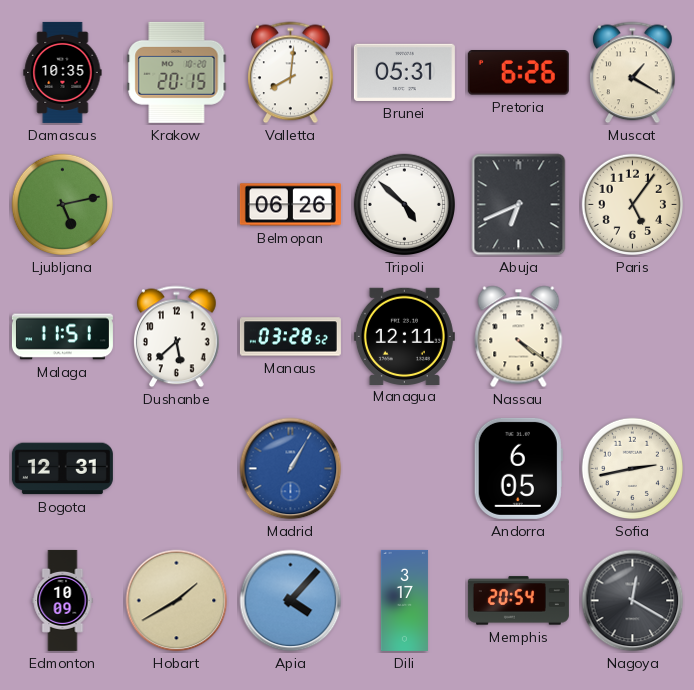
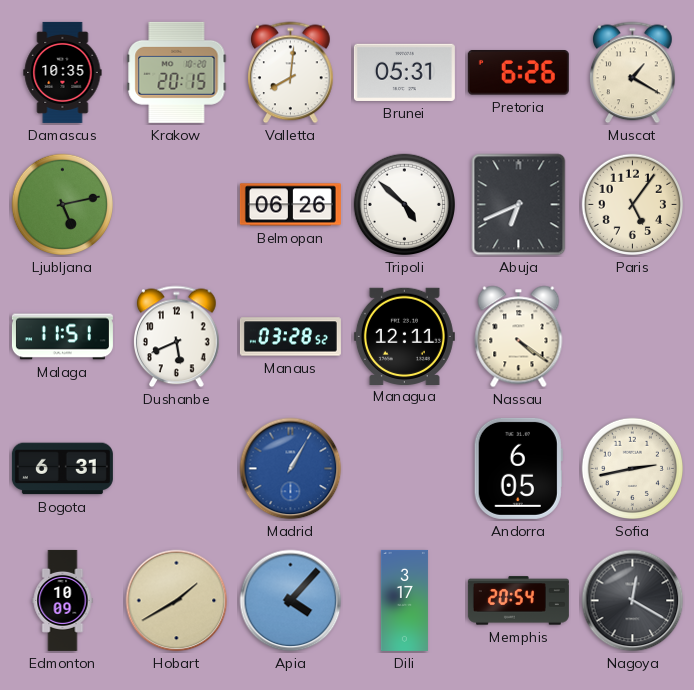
Dushanbe: 5:38 -> 5:41 (177, 337)
Bogota: 12:31 -> 6:31 (62, 469)
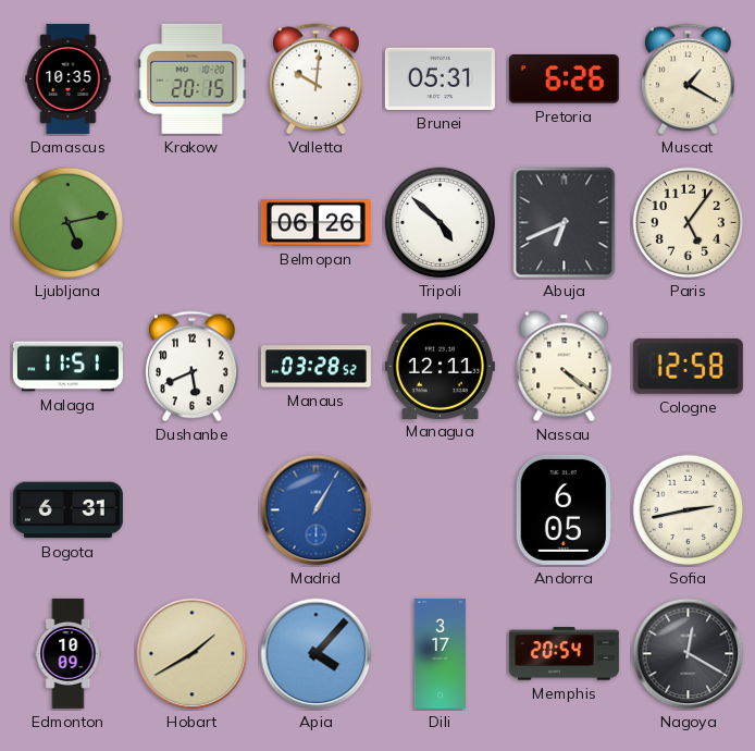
Valletta: 8:01 -> 10:01 (317, 79)
Cologne: none -> 12:58 (688, 366)
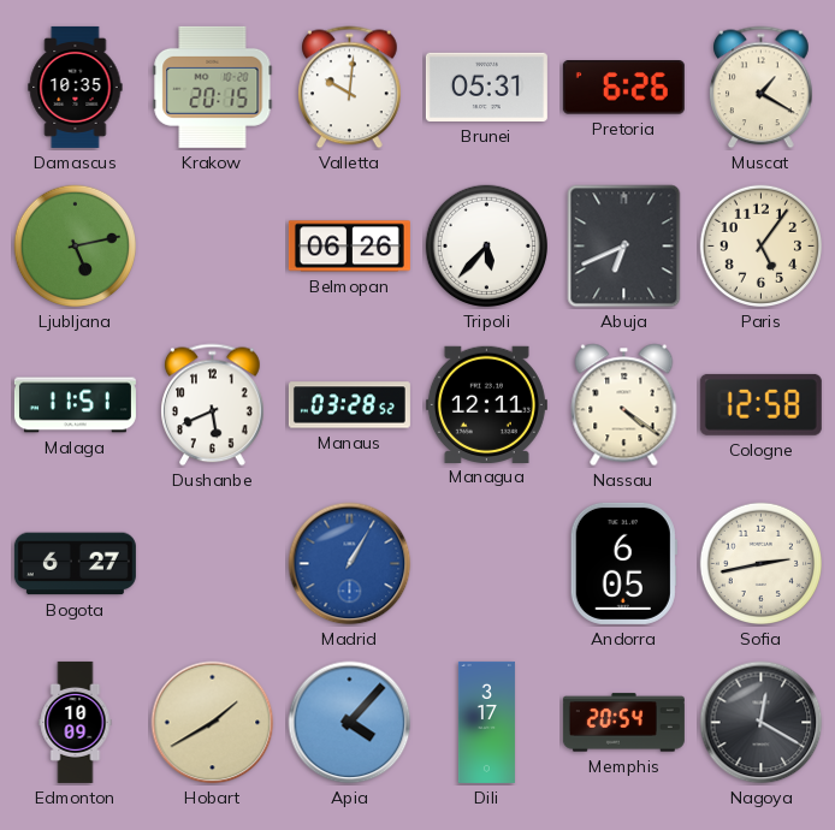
Tripoli: 4:52 -> 5:37 (487, 247)
Bogota: 6:31 -> 6:27 (75, 564)
